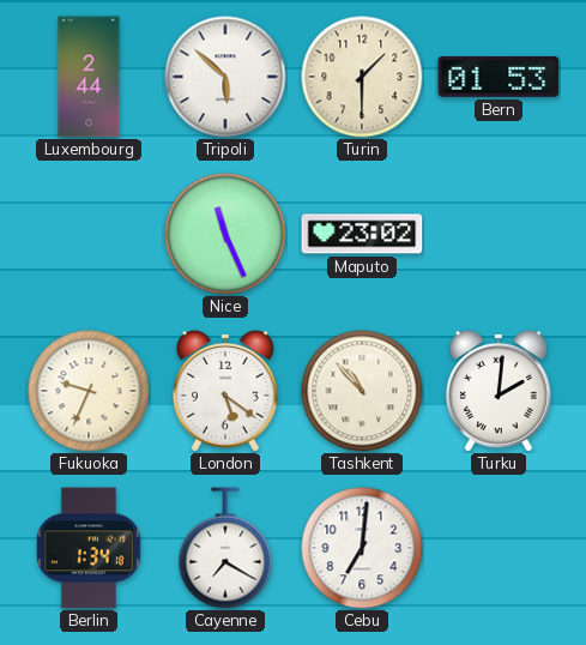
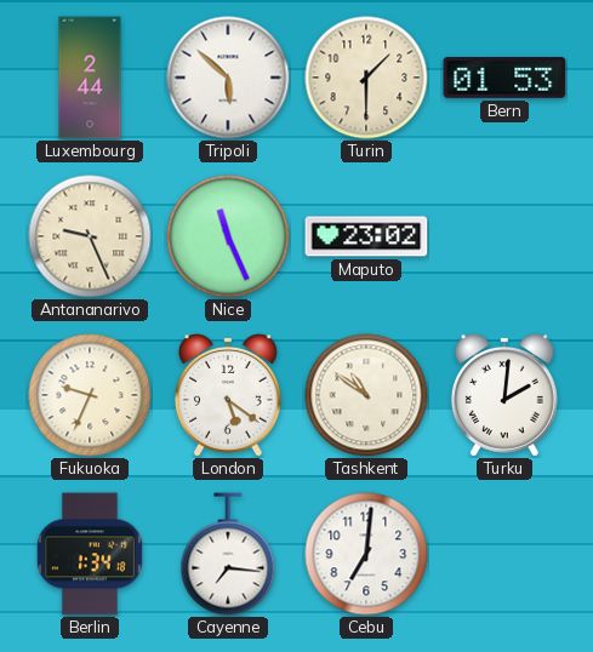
Antananarivo: none -> 9:26 (90, 236)
Tashkent: 10:53 -> 10:51 (366, 395)
Cayenne: 7:20 -> 7:16 (228, 554)
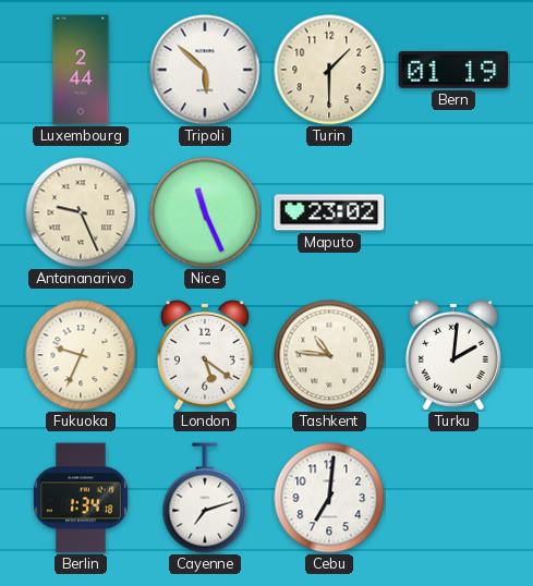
Bern: 01:53 -> 01:19 (453, 70)
Tashkent: 10:51 -> 10:46 (329, 355)
Cayenne: 7:16 -> 7:12 (205, 498)
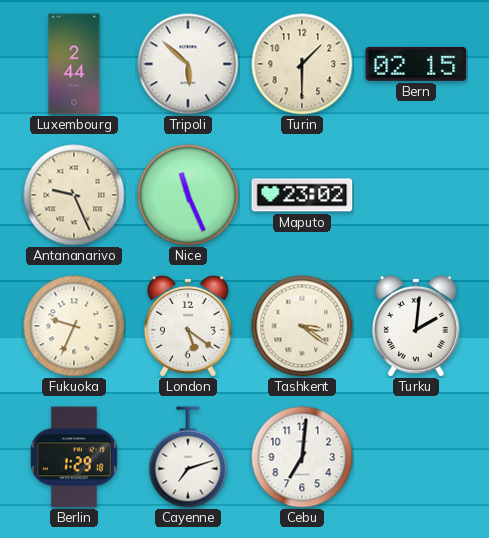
Bern: 01:19 -> 02:15 (416, 64)
Tashkent: 10:46 -> 3:21 (302, 326)
Berlin: 1:34 -> 1:29 (74, 457)
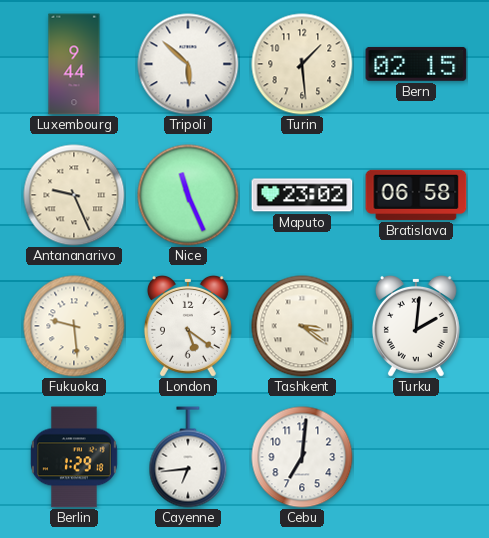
Luxembourg: 2:44 -> 9:44 (74, 64)
Turin: 1:30 -> 1:29 (302, 64)
Bratislava: none -> 06:58 (416, 195)
Fukuoka: 9:34 -> 9:29 (74, 326)
Cayenne: 7:12 -> 6:44 (188, 457)
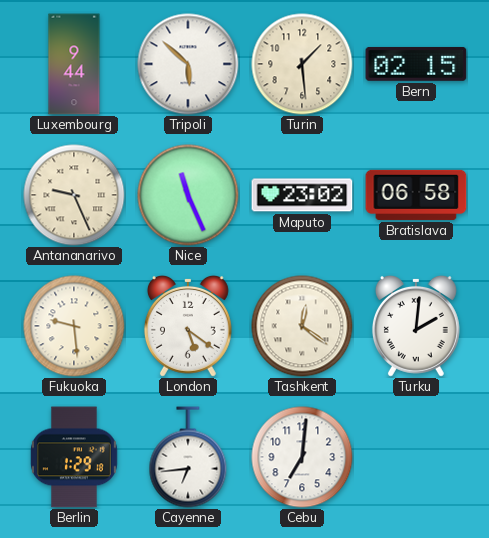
Tashkent: 3:21 -> 12:21 (302, 326)
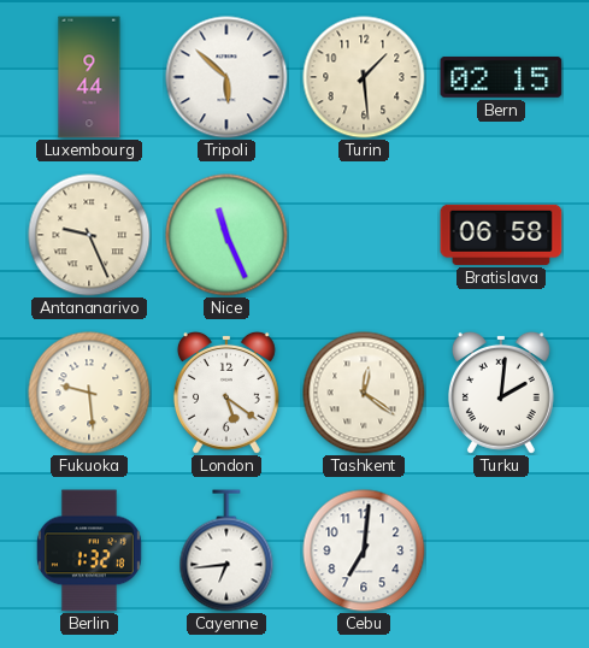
Maputo: 23:02 -> none (302, 195)
Berlin: 1:29 -> 1:32 (89, 550)
